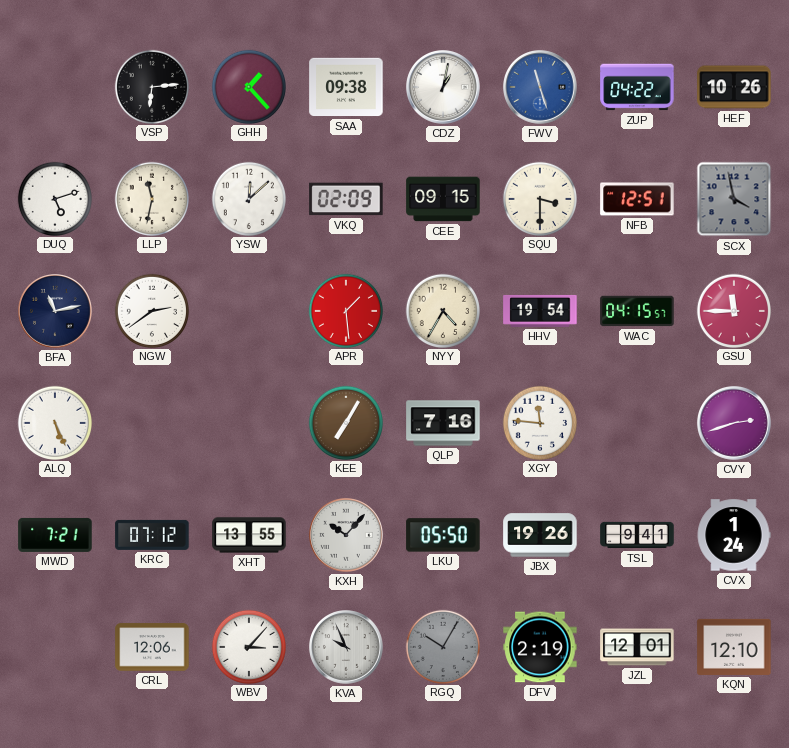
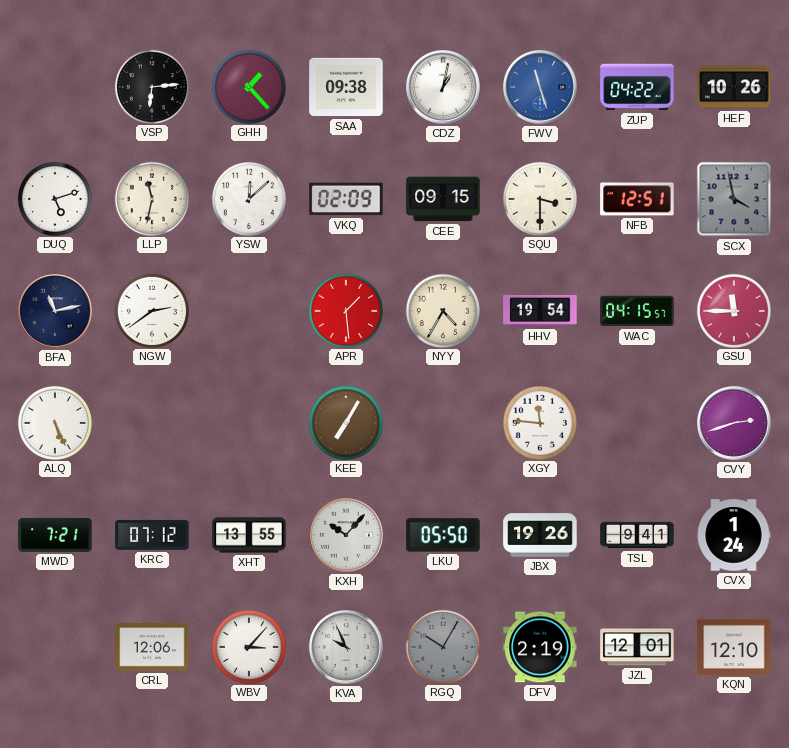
QLP: 7:16 -> none (443, 423)
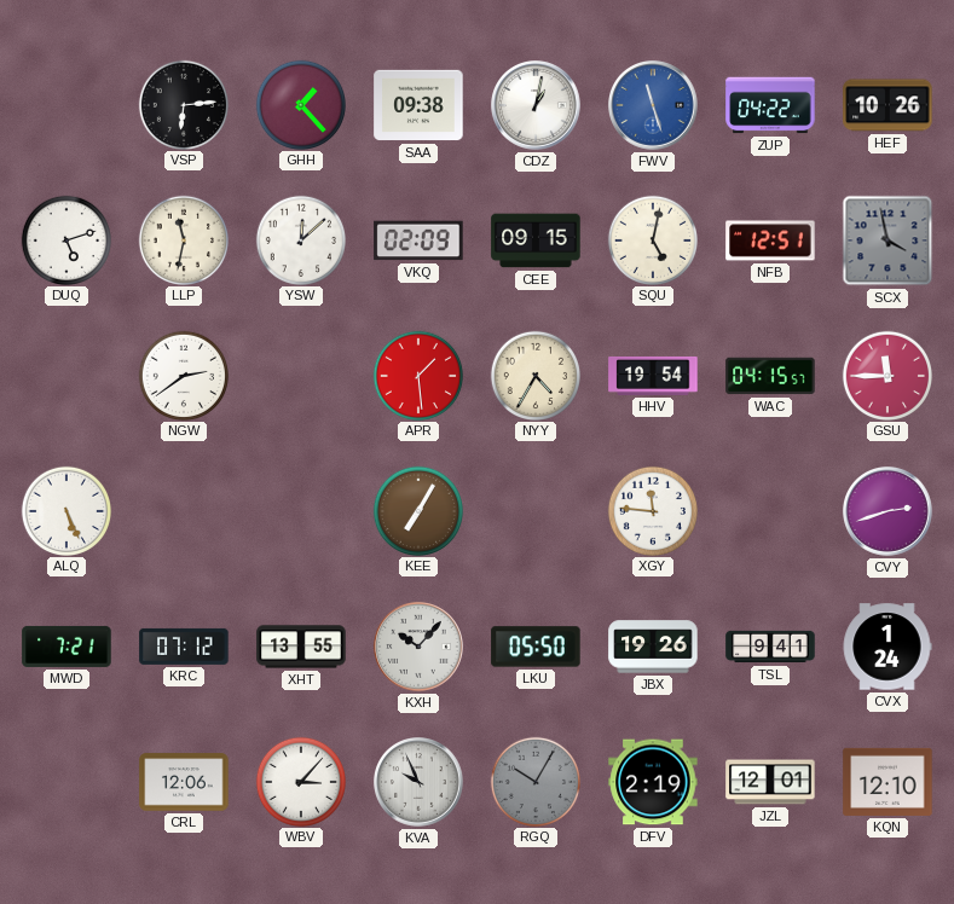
SQU: 3:30 -> 5:02 (652, 239)
BFA: 11:13 -> none (56, 312)
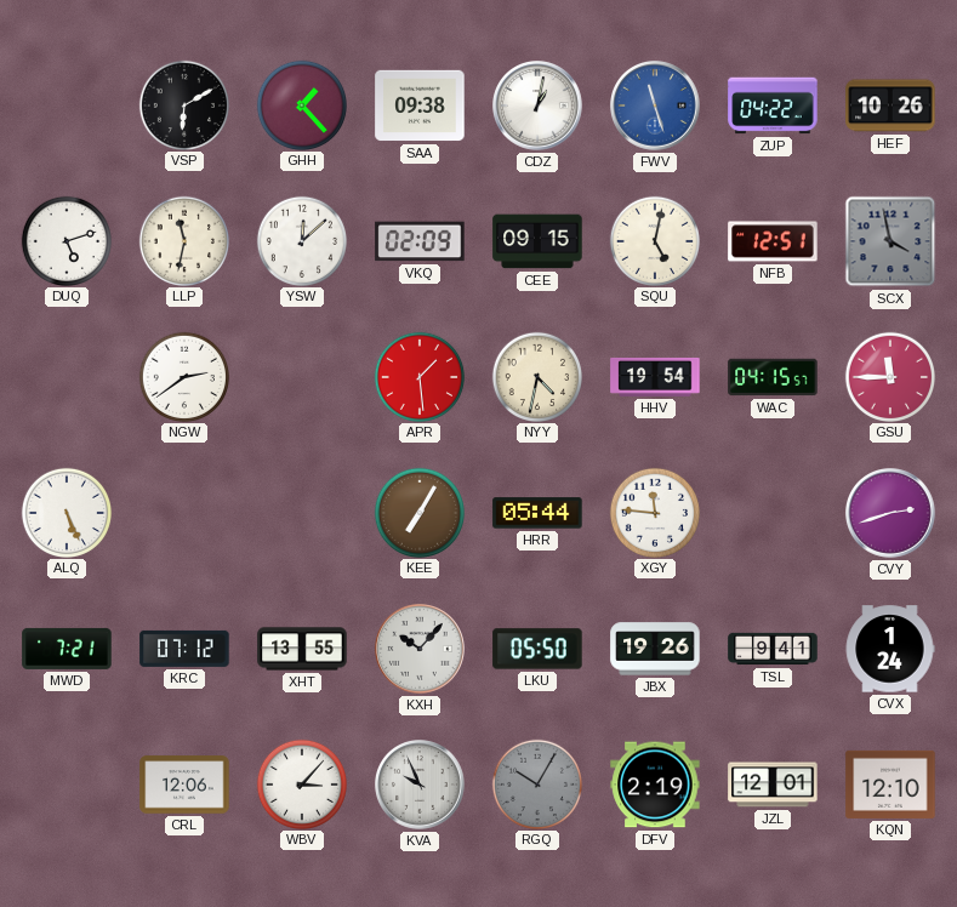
VSP: 6:14 -> 6:10 (183, 104)
NYY: 4:35 -> 4:32 (536, 376)
HRR: none -> 05:44 (537, 513)
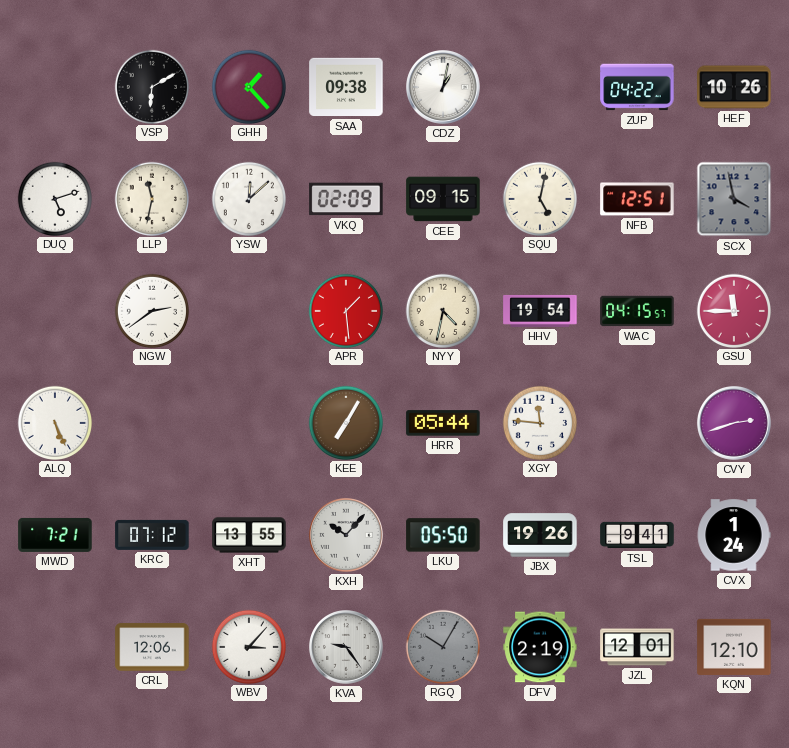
FWV: 11:27 -> none (656, 107)
KVA: 9:56 -> 9:24 (347, 648)
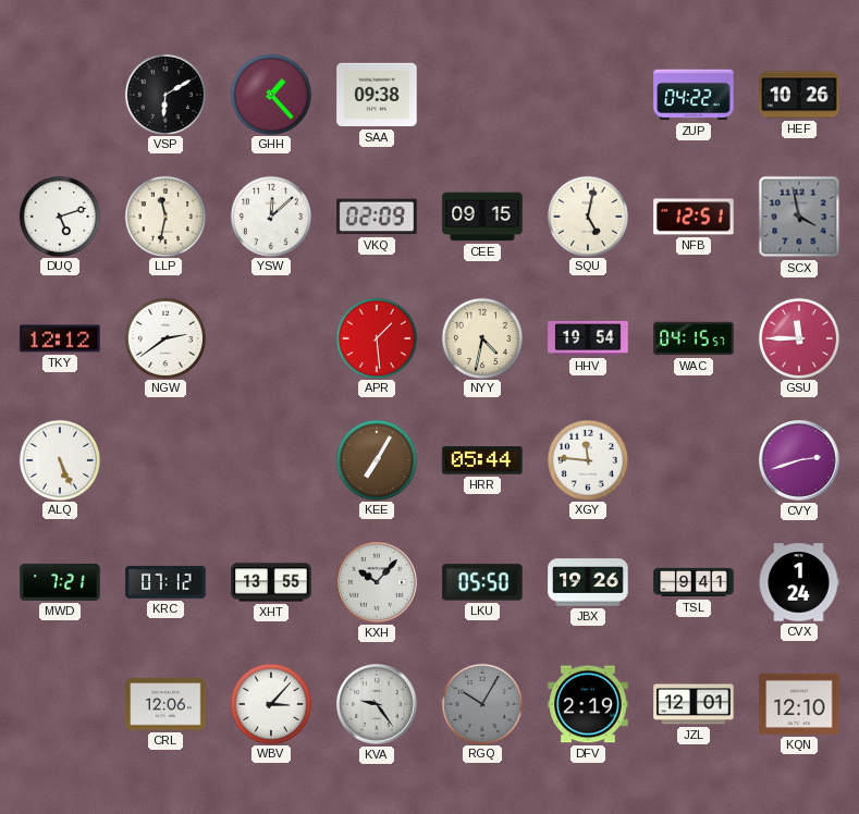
CDZ: 1:02 -> none (444, 88)
TKY: none -> 12:12 (60, 338)
